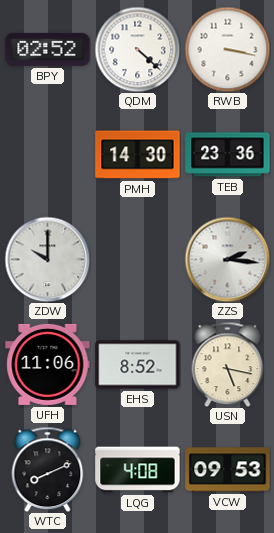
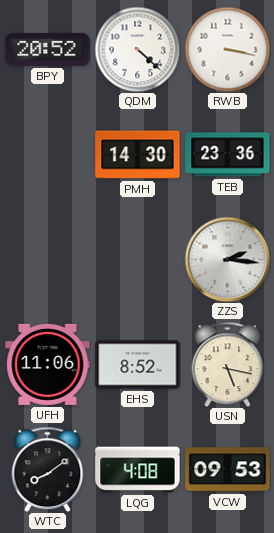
BPY: 02:52 -> 20:52 (48, 49)
ZDW: 10:00 -> none (47, 259)
WTC: 8:11 -> 8:09 (48, 469)
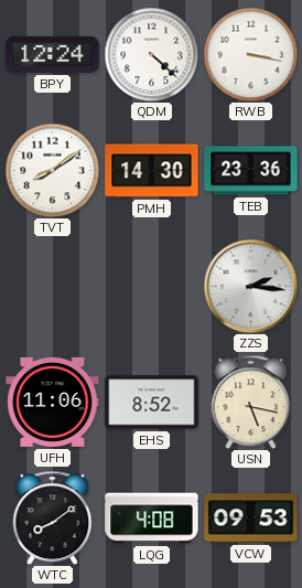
BPY: 20:52 -> 12:24 (53, 54)
TVT: none -> 8:09 (52, 170)
